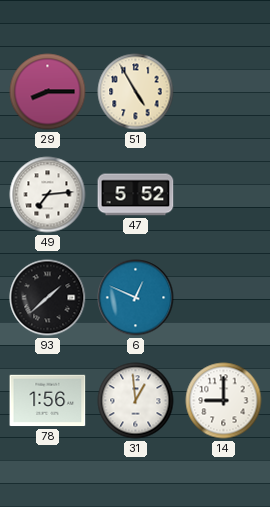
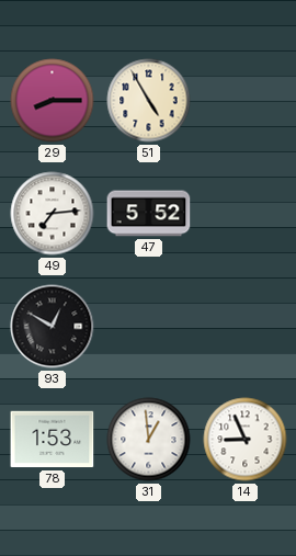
93: 1:38 -> 12:50 (53, 327)
6: 12:49 -> none (136, 298)
78: 1:56 -> 1:53 (53, 440)
14: 9:00 -> 8:56 (246, 440)
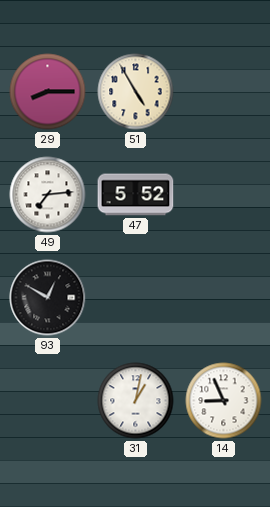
78: 1:53 -> none (53, 440)
31: 12:59 -> 1:02 (136, 401)
